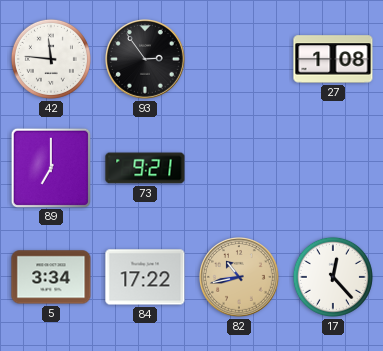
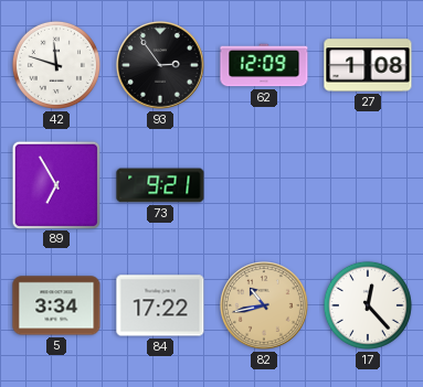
42: 11:46 -> 11:48 (56, 65)
62: none -> 12:09 (264, 65)
89: 7:00 -> 6:55 (55, 184)
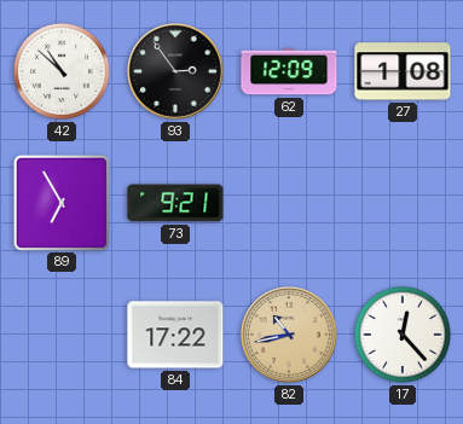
42: 11:48 -> 10:52 (62, 71)
5: 3:34 -> none (56, 305)
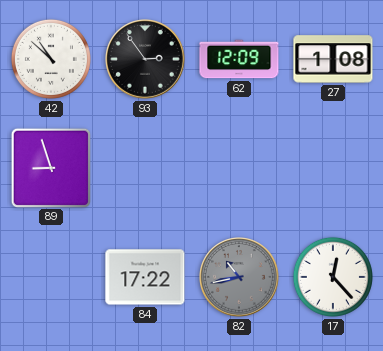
89: 6:55 -> 8:57 (50, 167)
73: 9:21 -> none (175, 203)
82 dial: champagne -> grey (240, 278)
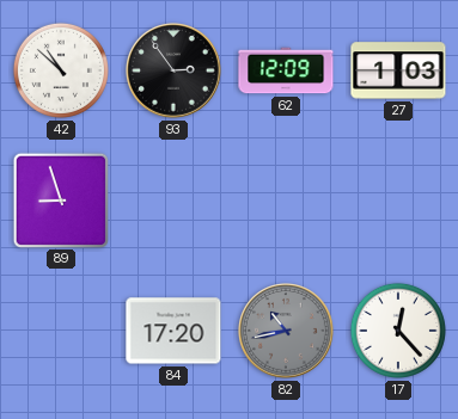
27: 1:08 -> 1:03 (398, 70)
84: 17:22 -> 17:20 (173, 331)
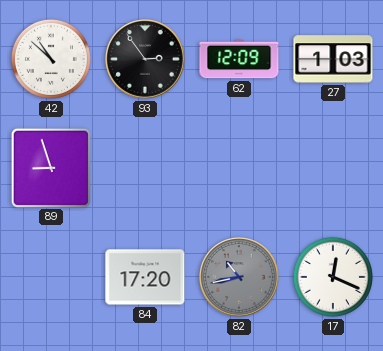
17: 12:23 -> 12:19 (333, 277)
